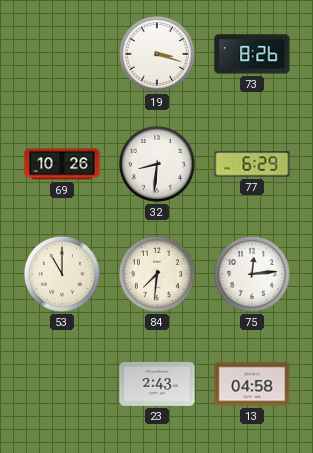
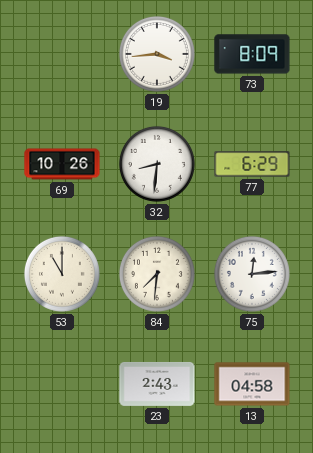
19: 3:18 -> 3:44 (157, 54)
73: 8:26 -> 8:09 (252, 54)
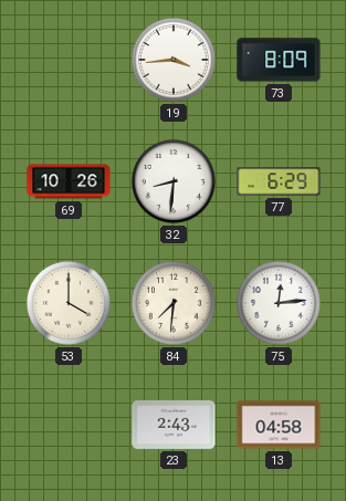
53: 11:00 -> 4:00 (69, 303)
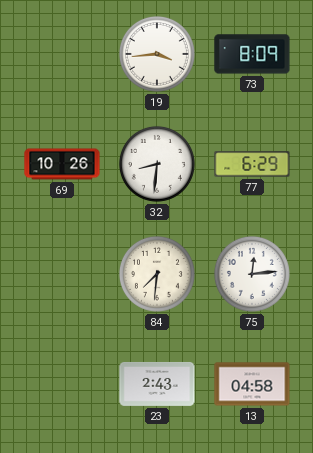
53: 4:00 -> none (69, 303)
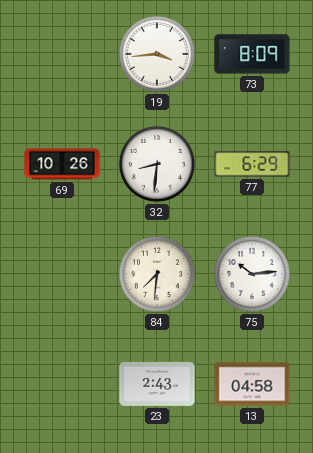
75: 12:14 -> 10:14 (252, 274)
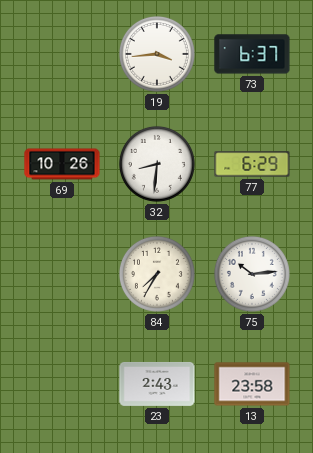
73: 8:09 -> 6:37 (252, 54)
84: 7:31 -> 7:35 (157, 274)
13: 04:58 -> 23:58 (252, 384)
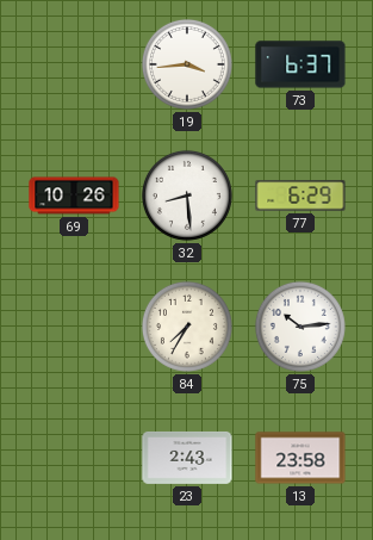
32: 8:31 -> 8:29 (187, 195)
